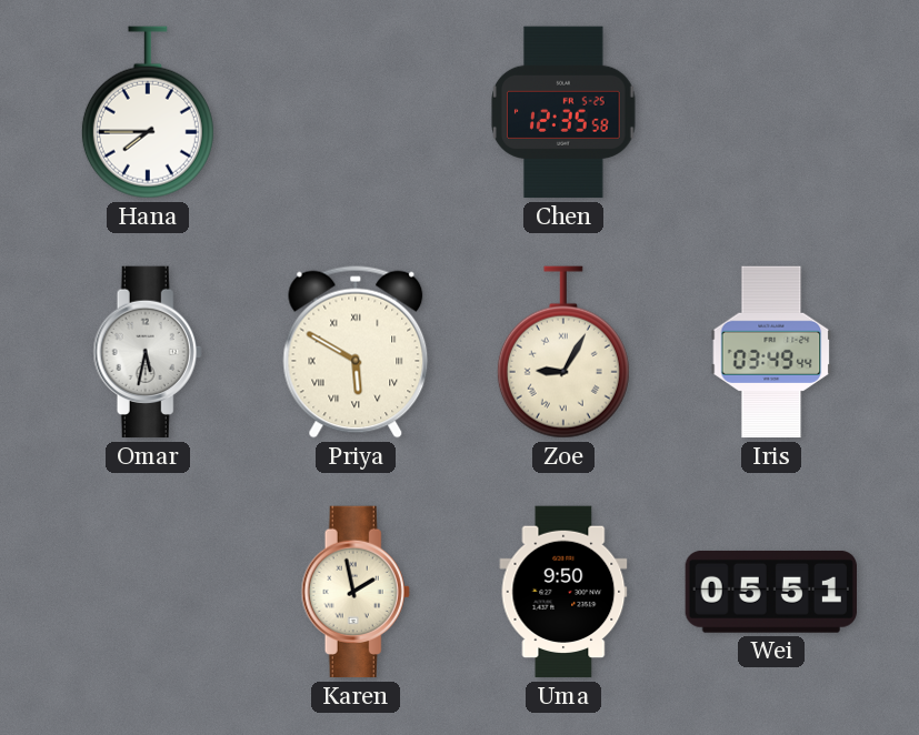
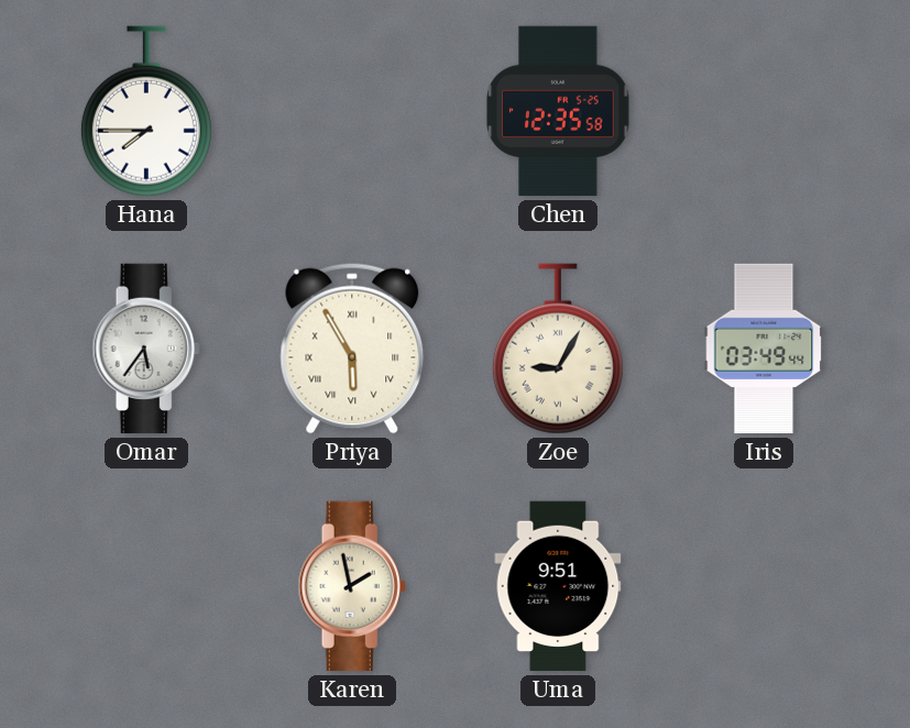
Omar: 5:32 -> 5:36 (146, 349)
Priya: 5:50 -> 5:55 (352, 349)
Uma: 9:50 -> 9:51 (558, 586)
Wei: 05:51 -> none (770, 592)
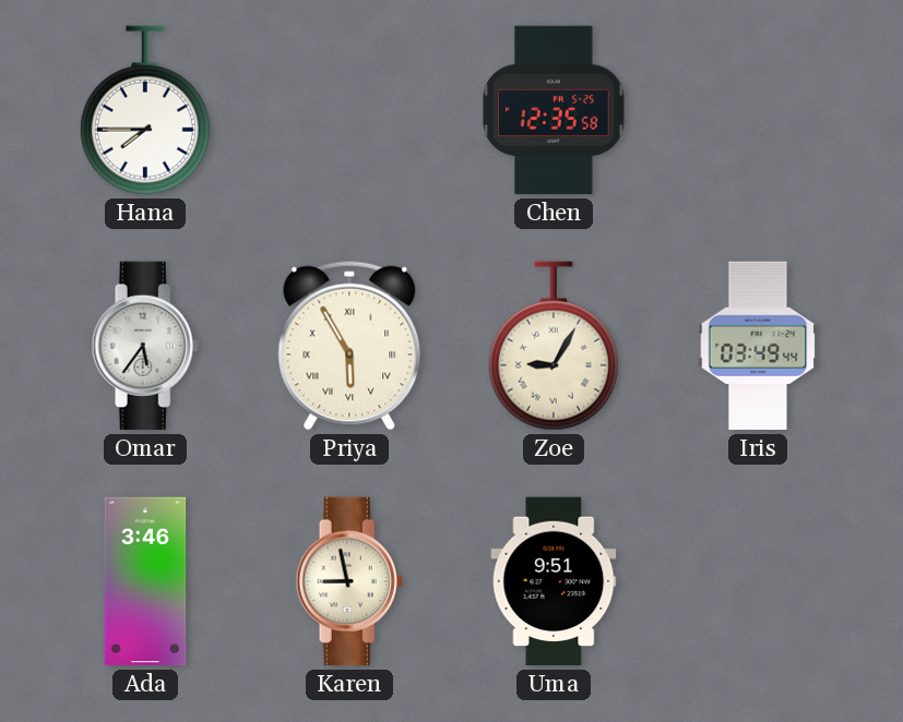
Ada: none -> 3:46 (145, 581)
Karen: 1:58 -> 8:58 (349, 581)
